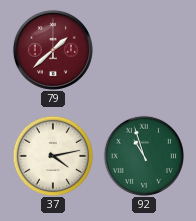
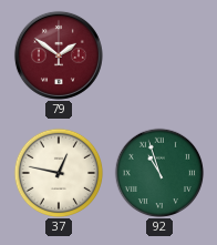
79: 1:38 -> 1:51 (59, 55)
37: 4:13 -> 12:47 (59, 173)
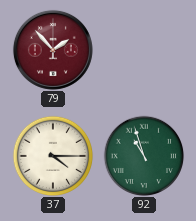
79: 1:51 -> 1:53 (53, 50)
37: 12:47 -> 4:15 (53, 156)
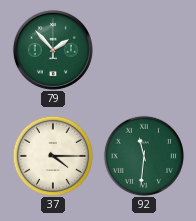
79 dial: burgundy -> green (53, 50)
92: 10:57 -> 11:31 (144, 156)
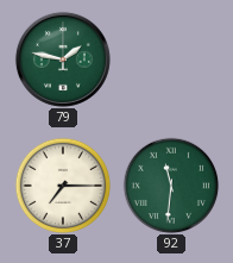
79: 1:53 -> 1:47 (63, 60)
37: 4:15 -> 7:15 (63, 186)
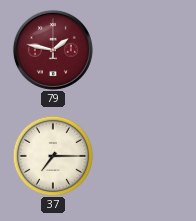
79 dial: green -> burgundy (53, 50)
92: 11:31 -> none (171, 186)
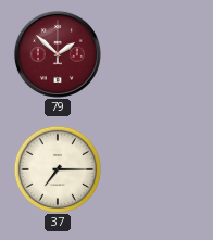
79: 1:47 -> 1:52 (58, 54)
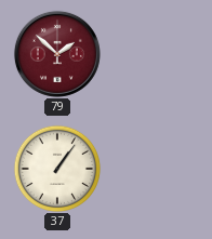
37: 7:15 -> 1:06 (57, 169)
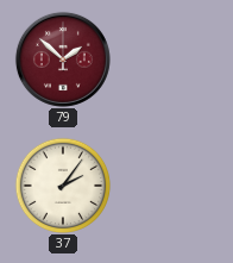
37: 1:06 -> 2:06 (63, 186)
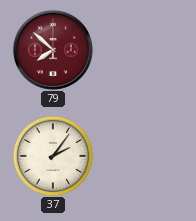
79: 1:52 -> 7:52 (53, 50)
